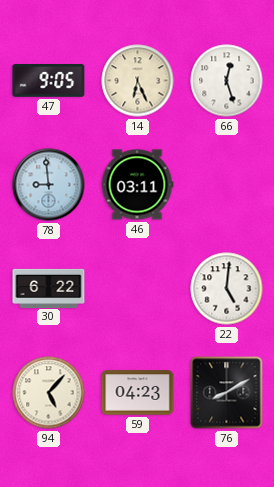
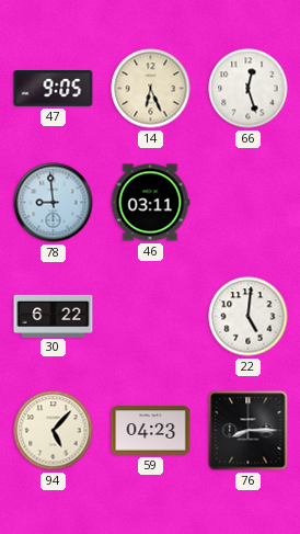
76: 8:10 -> 8:15 (249, 431)
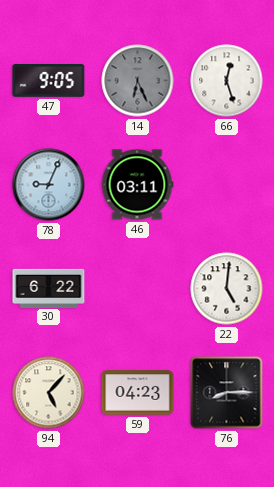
14 dial: cream -> grey (138, 81)
78: 8:59 -> 9:04 (49, 185)
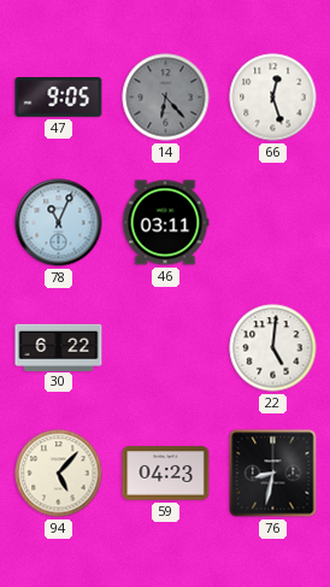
14: 6:26 -> 6:23 (166, 98)
78: 9:04 -> 11:04 (59, 223)
76: 8:15 -> 8:32 (273, 474)
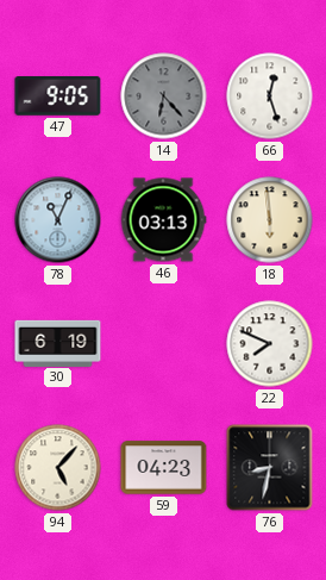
46: 03:11 -> 03:13 (163, 220)
18: none -> 5:59 (270, 220)
30: 6:22 -> 6:19 (58, 343)
22: 5:01 -> 7:49 (270, 344)
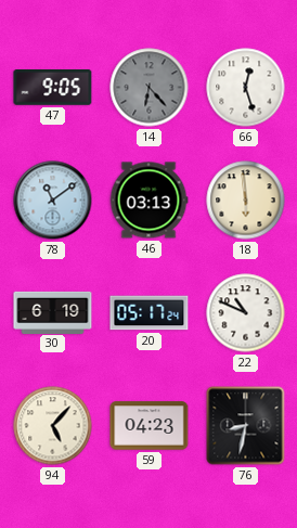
78: 11:04 -> 11:09 (53, 201)
20: none -> 05:17 (150, 313)
22: 7:49 -> 10:49 (246, 313)
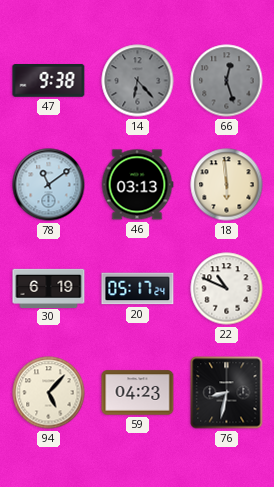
47: 9:05 -> 9:38 (49, 81)
66 dial: white -> grey (227, 81)
